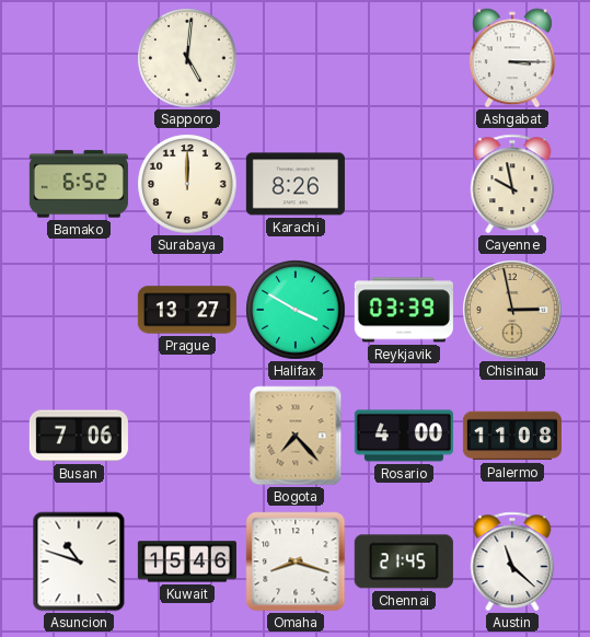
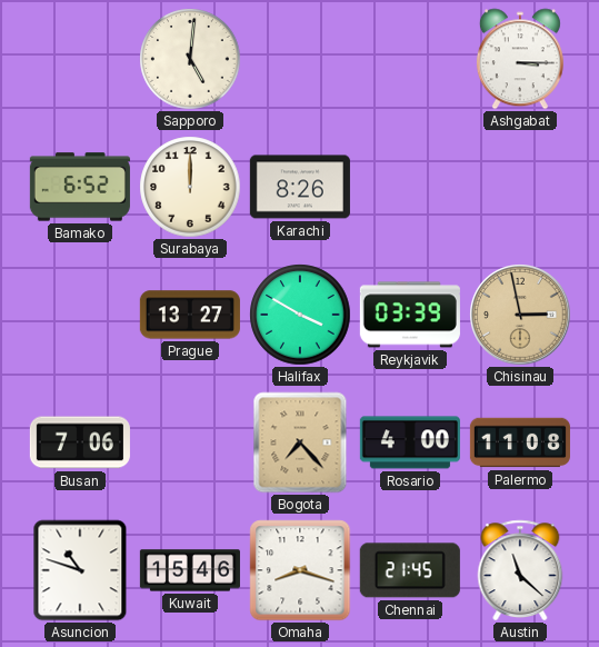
Cayenne: 9:58 -> none (512, 184)
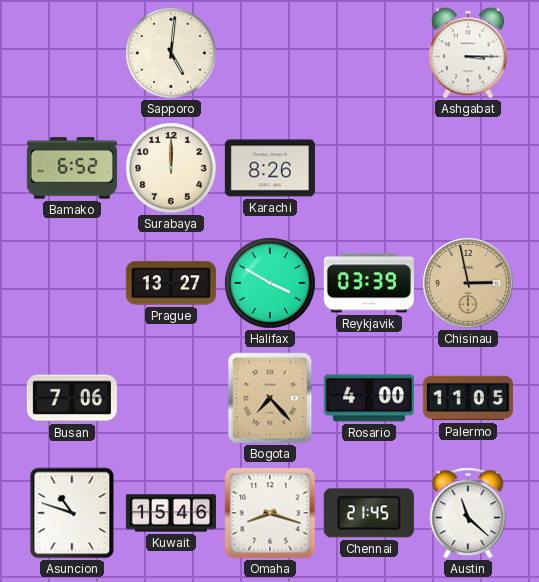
Palermo: 11:08 -> 11:05 (468, 398)
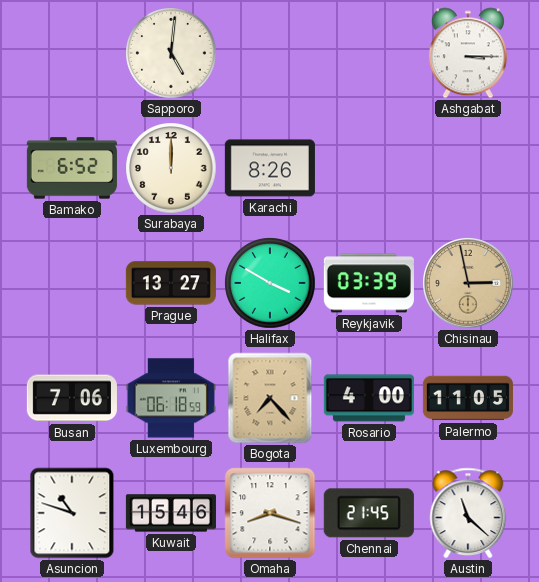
Luxembourg: none -> 06:18 (171, 398)
